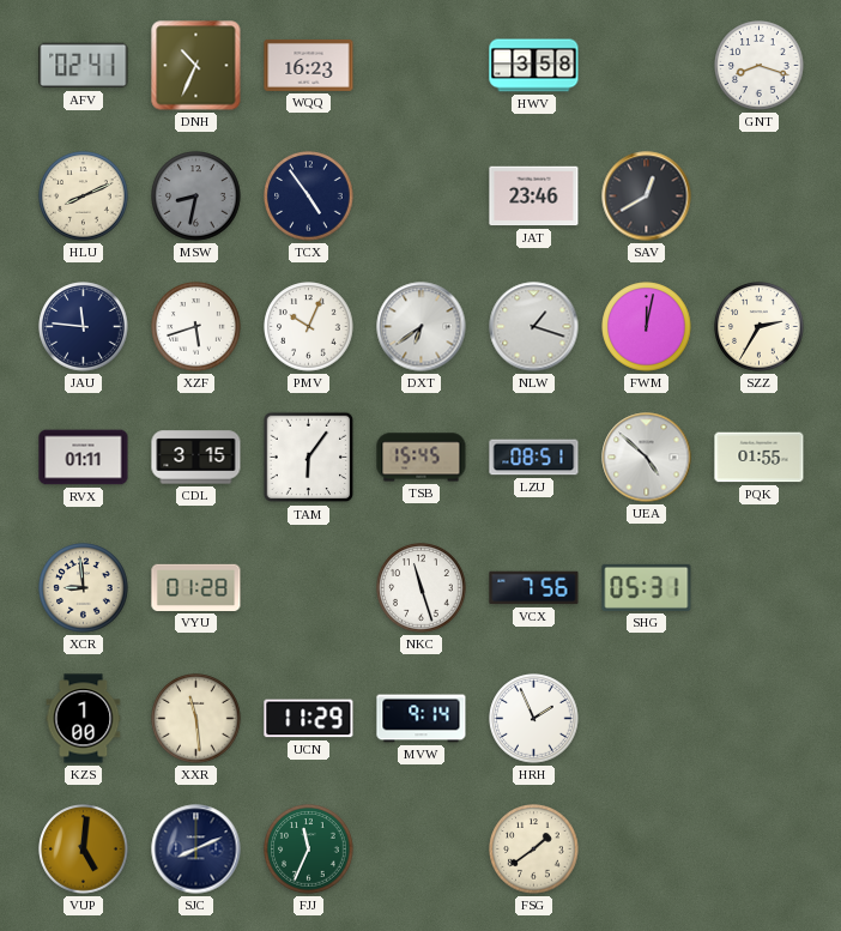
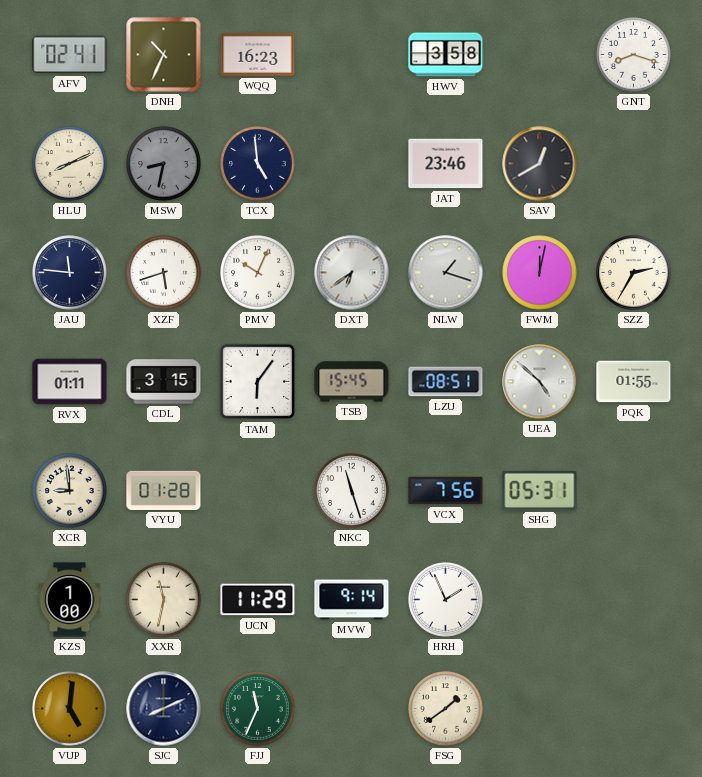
TCX: 4:54 -> 4:59 (258, 164)
XXR: 11:29 -> 11:32 (164, 600)
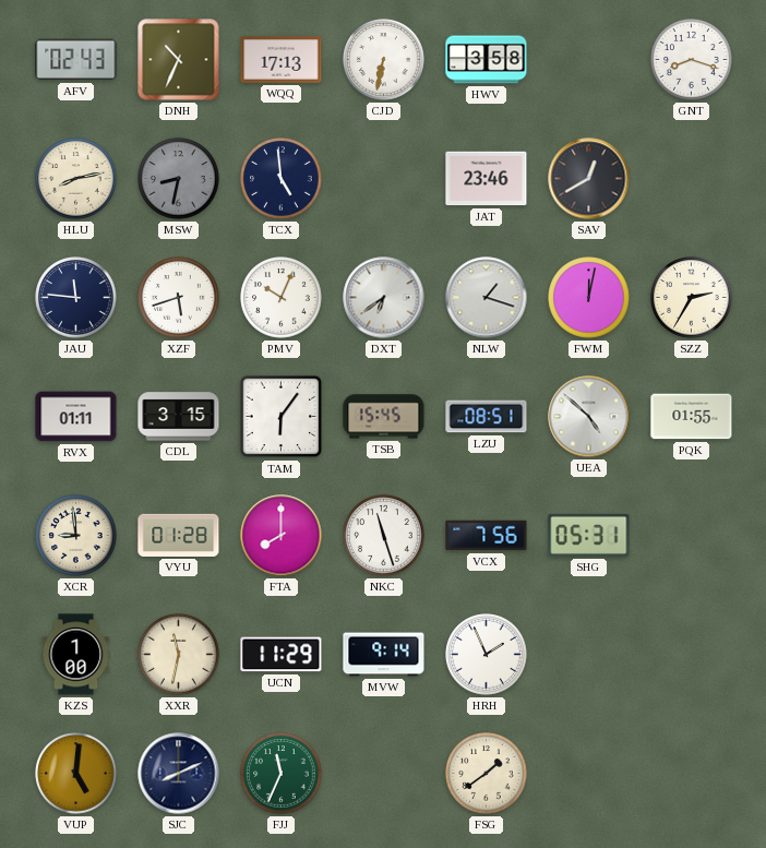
AFV: 02:41 -> 02:43 (76, 60)
WQQ: 16:23 -> 17:13 (282, 59)
CJD: none -> 6:32 (384, 60)
HLU: 8:11 -> 8:13 (76, 179)
FTA: none -> 8:00 (282, 536)
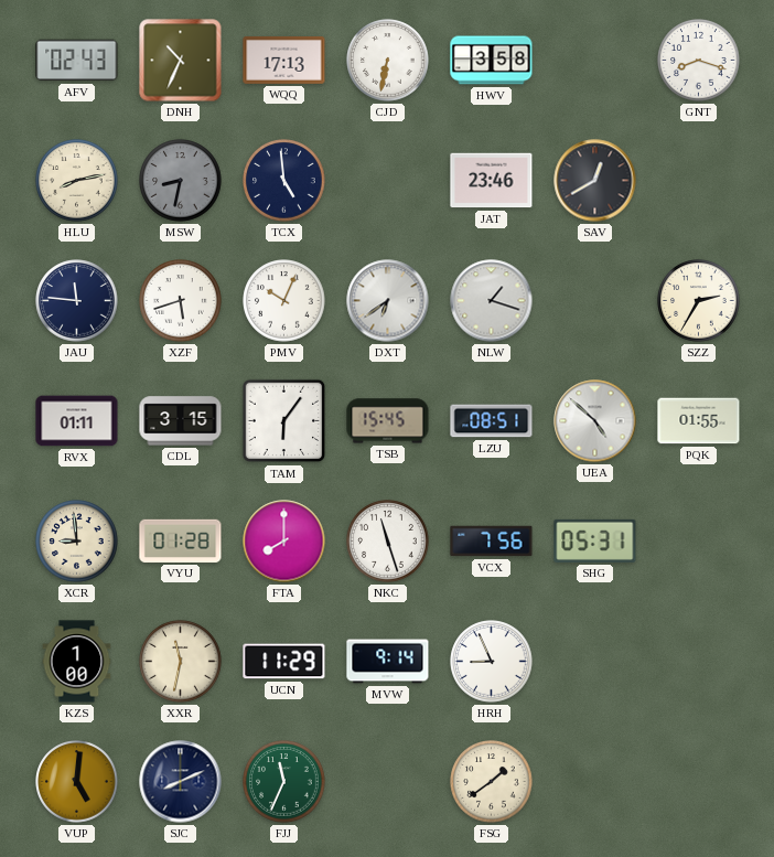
FWM: 12:02 -> none (589, 298)
HRH: 1:56 -> 8:56 (492, 662)
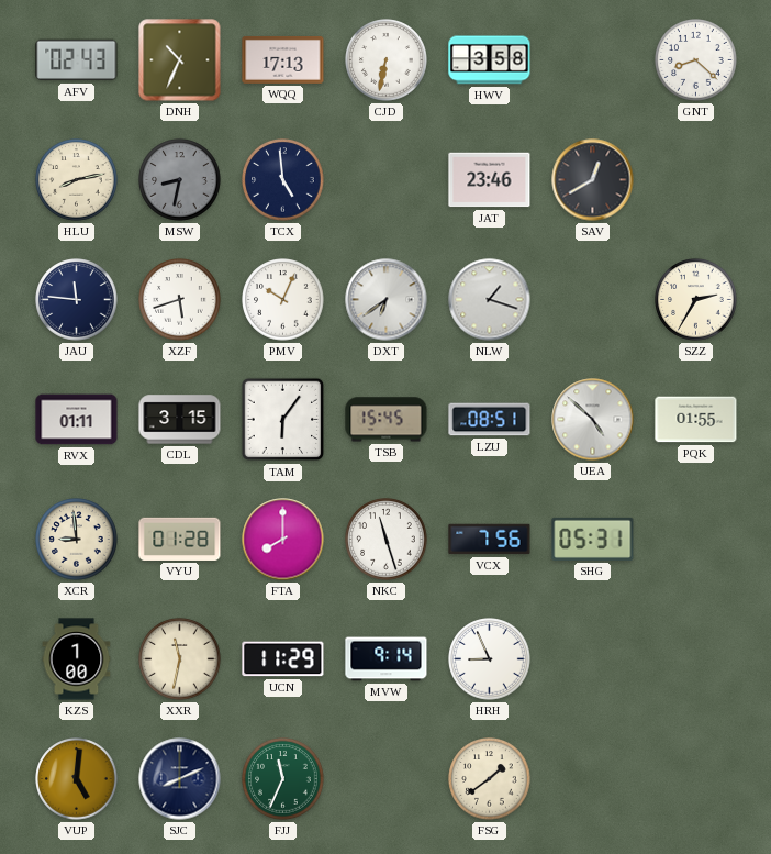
GNT: 8:18 -> 8:22 (696, 60)
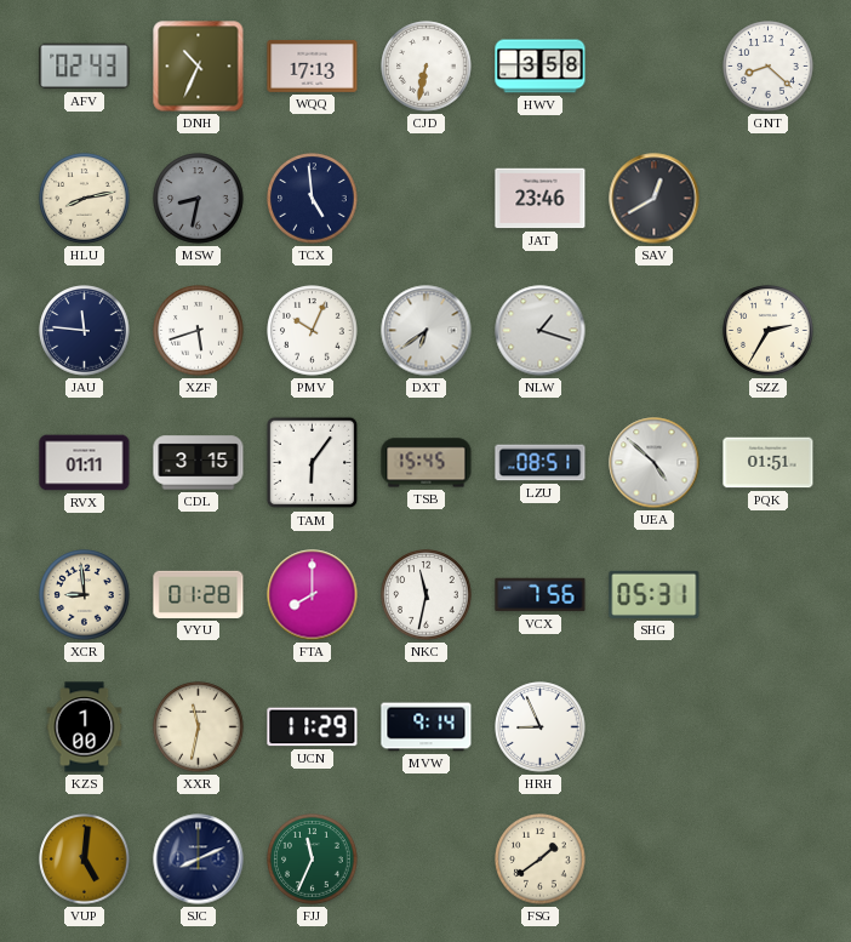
PQK: 01:55 -> 01:51 (769, 463)
NKC: 11:27 -> 11:32 (427, 595)
